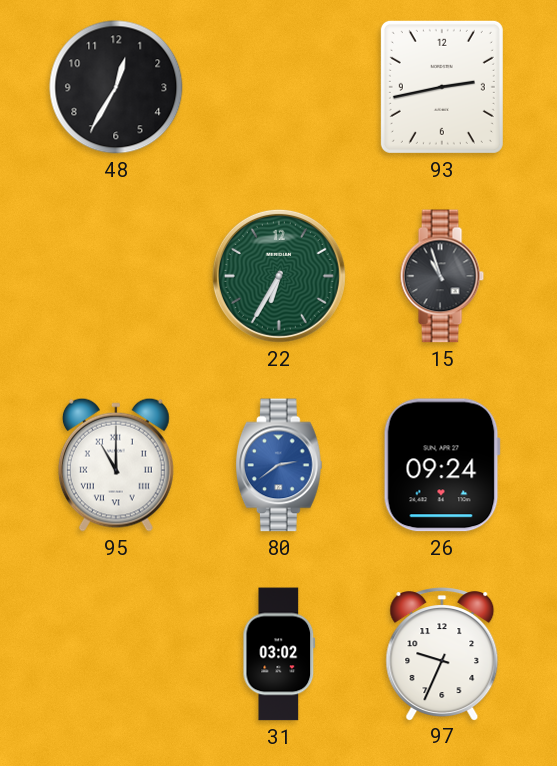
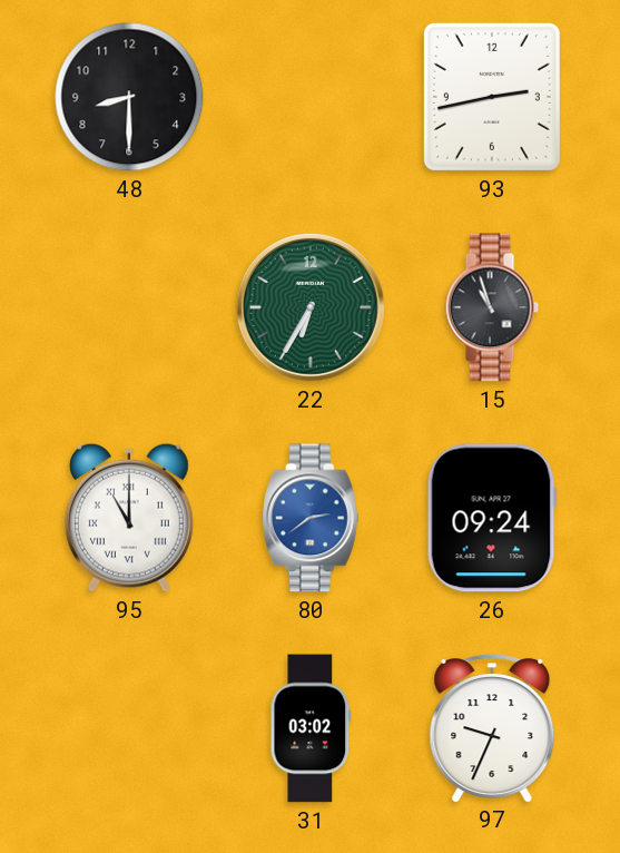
48: 12:35 -> 8:30 (129, 97)
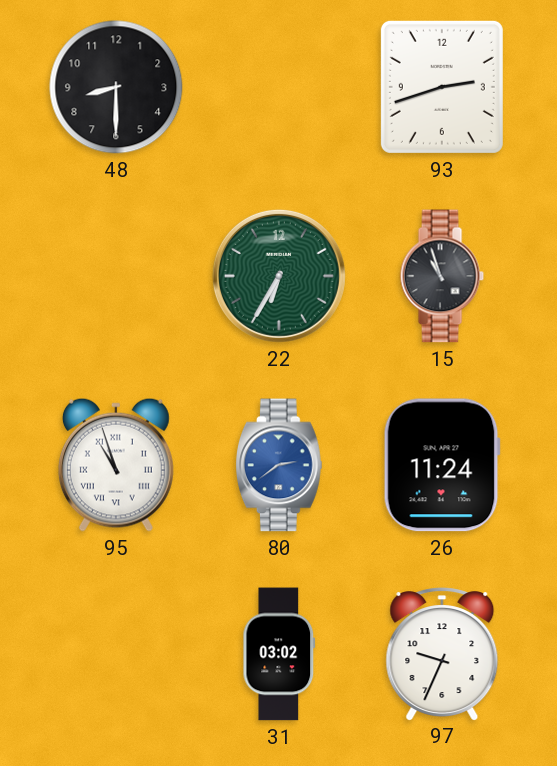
93: 2:43 -> 2:42 (442, 87)
95: 11:00 -> 10:57 (116, 465)
26: 09:24 -> 11:24 (442, 465)
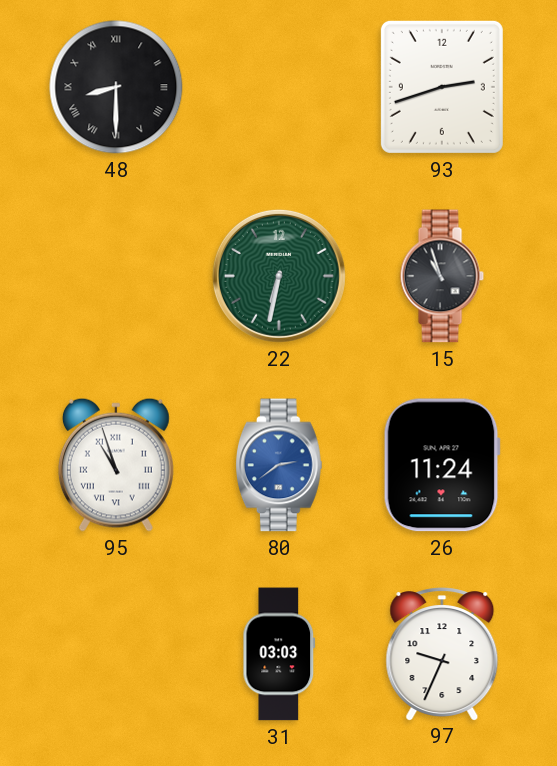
48 numerals: Arabic -> Roman (116, 87)
22: 6:35 -> 6:32 (279, 276)
31: 03:02 -> 03:03 (279, 654)
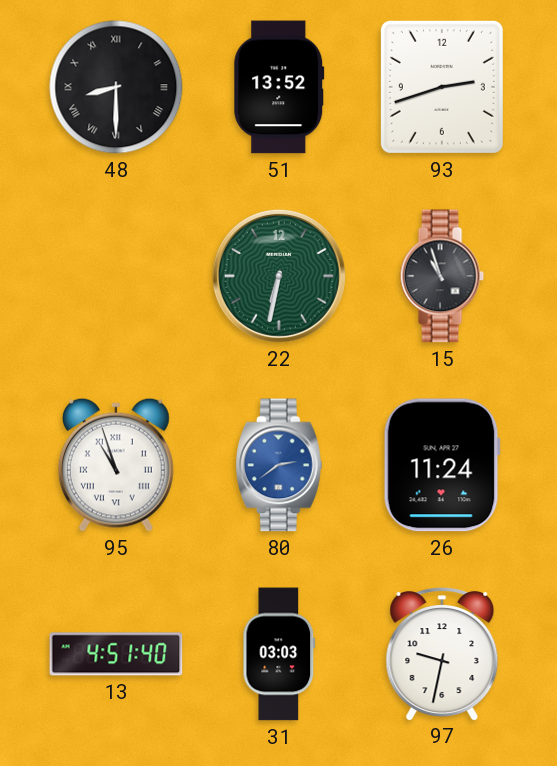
51: none -> 13:52 (279, 87)
13: none -> 4:51 (116, 654)
97: 9:34 -> 9:32 (442, 654)
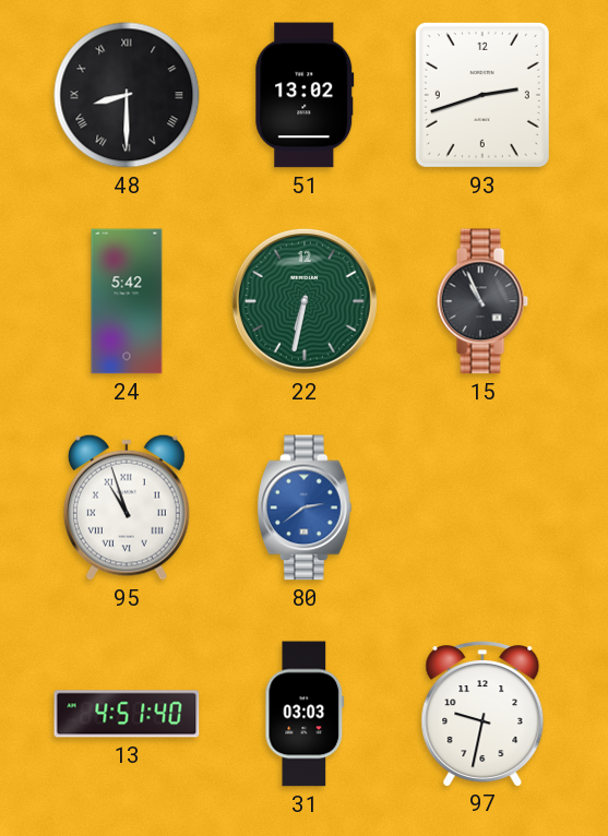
51: 13:52 -> 13:02 (305, 95)
24: none -> 5:42 (127, 301)
15: 10:57 -> 10:56 (482, 301)
26: 11:24 -> none (442, 465)
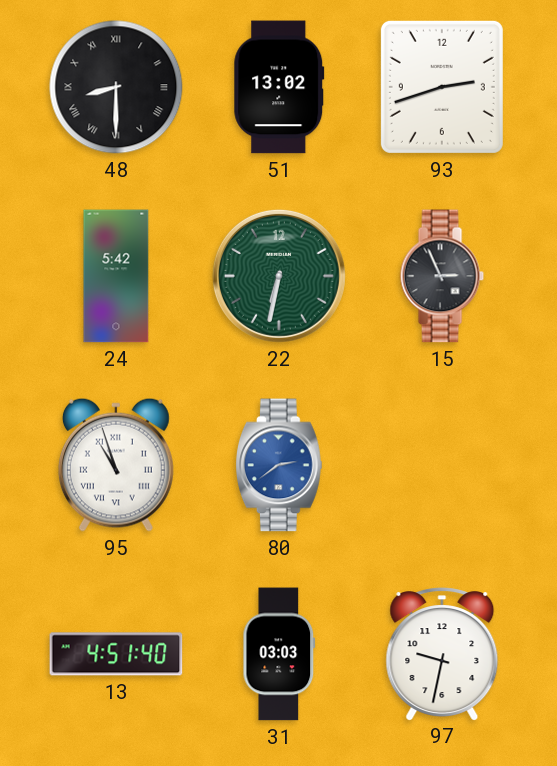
15: 10:56 -> 2:56 (442, 276)
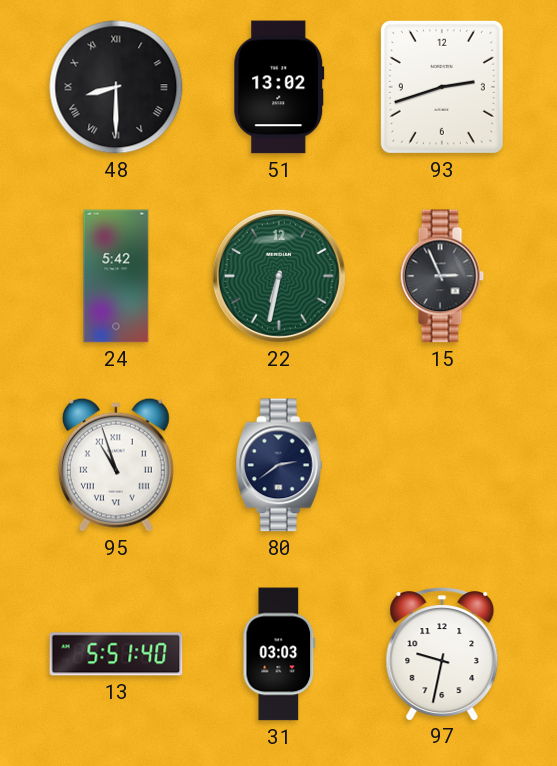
80 dial: blue -> navy (279, 465)
13: 4:51 -> 5:51 (116, 654)
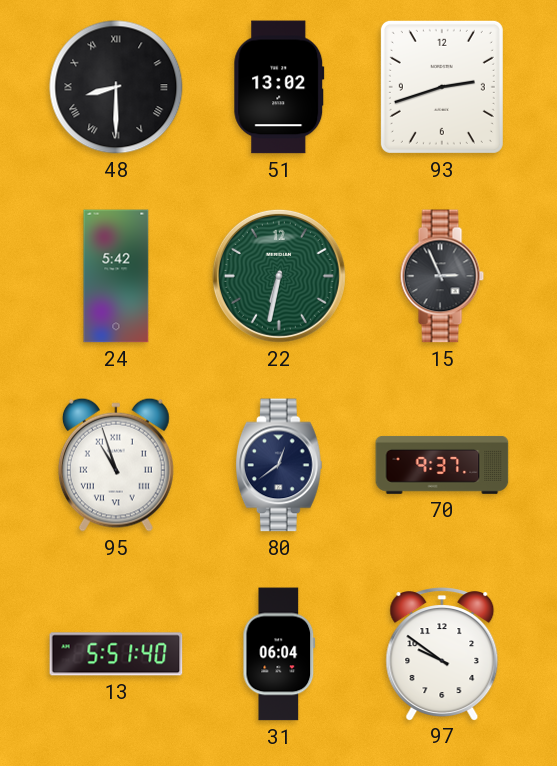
80: 2:39 -> 12:39 (279, 465)
70: none -> 9:37 (442, 465)
31: 03:03 -> 06:04 (279, 654)
97: 9:32 -> 9:51 (442, 654)
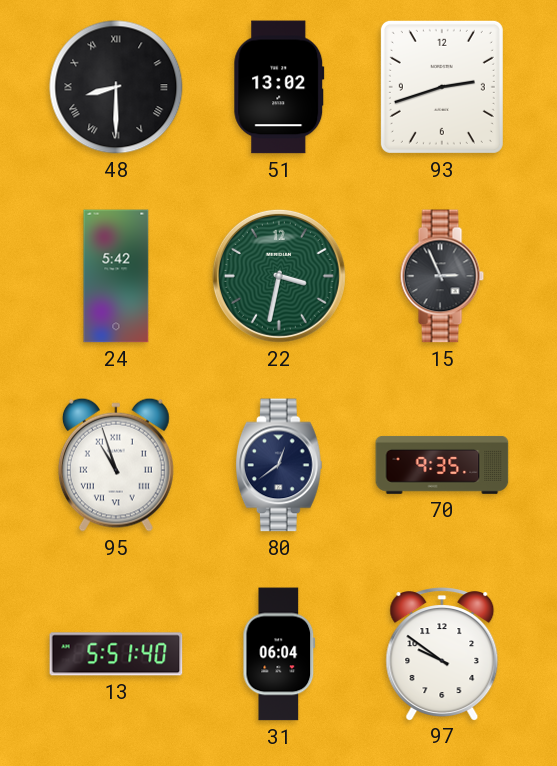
22: 6:32 -> 3:32 (279, 276)
70: 9:37 -> 9:35 (442, 465)
